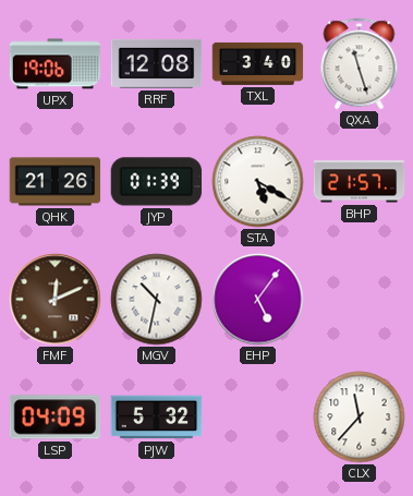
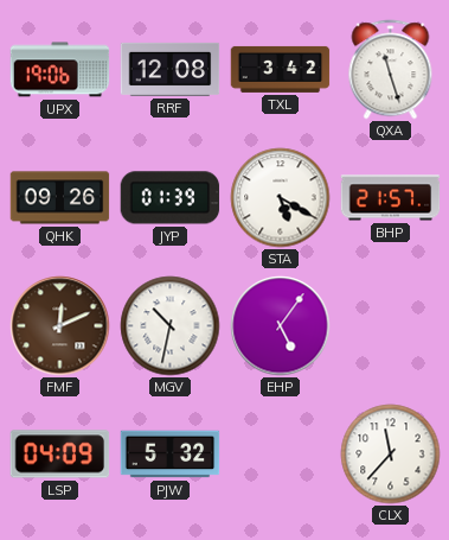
TXL: 3:40 -> 3:42 (281, 69)
QHK: 21:26 -> 09:26 (60, 198)
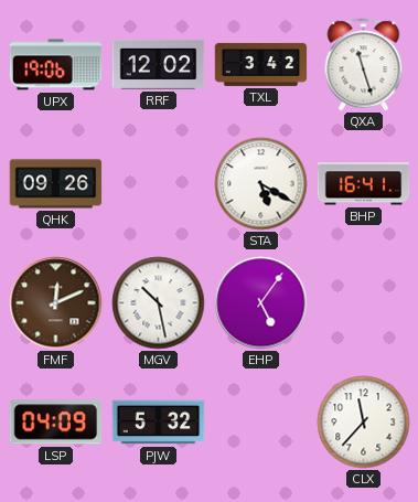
RRF: 12:08 -> 12:02 (159, 64)
JYP: 01:39 -> none (171, 198)
BHP: 21:57 -> 16:41 (364, 184)
MGV: 10:32 -> 10:28 (159, 303)
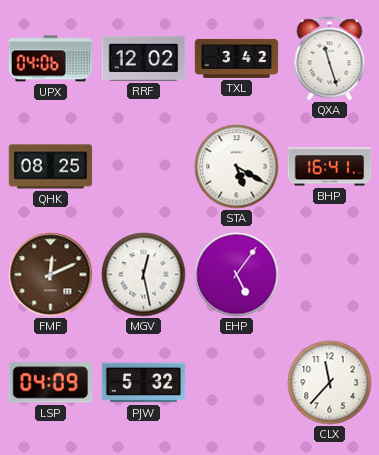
UPX: 19:06 -> 04:06 (51, 59)
QHK: 09:26 -> 08:25 (51, 167)
MGV: 10:28 -> 12:28 (144, 275)
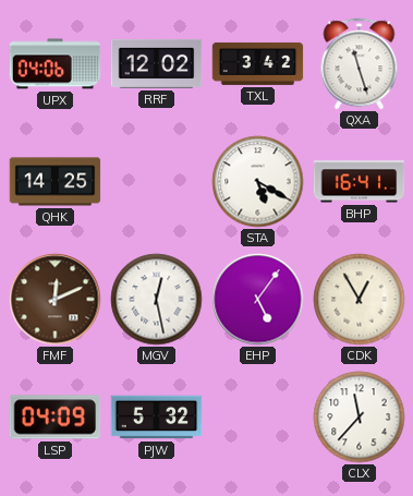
QHK: 08:25 -> 14:25 (56, 182)
CDK: none -> 12:55 (360, 300)
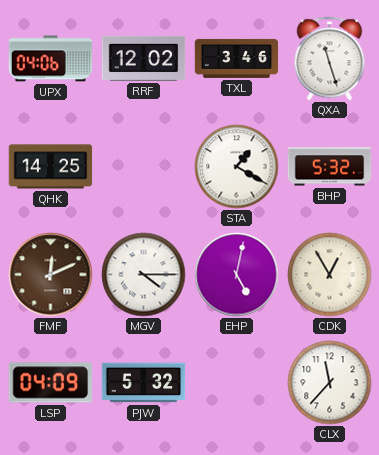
TXL: 3:42 -> 3:46 (237, 58)
STA: 5:20 -> 1:20 (237, 167)
BHP: 16:41 -> 5:32 (330, 167)
MGV: 12:28 -> 4:15 (144, 275)
EHP: 5:06 -> 5:02 (237, 275)
